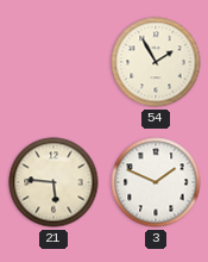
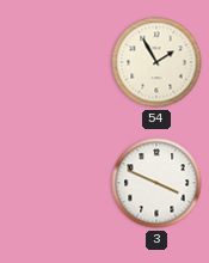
21: 5:46 -> none (53, 182)
3: 1:49 -> 3:49 (156, 183)
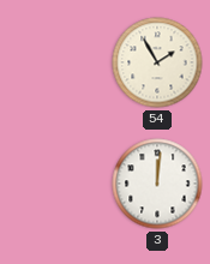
3: 3:49 -> 12:01 (157, 184)
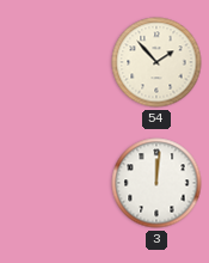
54: 1:55 -> 1:53 (156, 62)
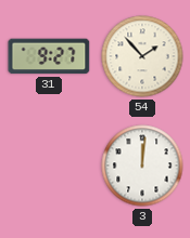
31: none -> 9:27 (49, 56)
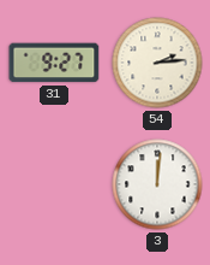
54: 1:53 -> 2:14 (157, 63)
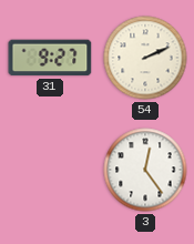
54: 2:14 -> 2:11 (145, 58)
3: 12:01 -> 12:24 (145, 170)
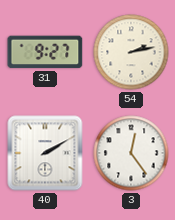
54: 2:11 -> 2:13 (131, 52)
40: none -> 2:10 (45, 153)
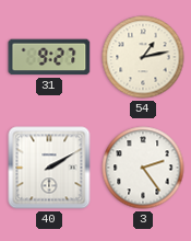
54: 2:13 -> 1:13 (143, 57)
3: 12:24 -> 2:24 (143, 168)
